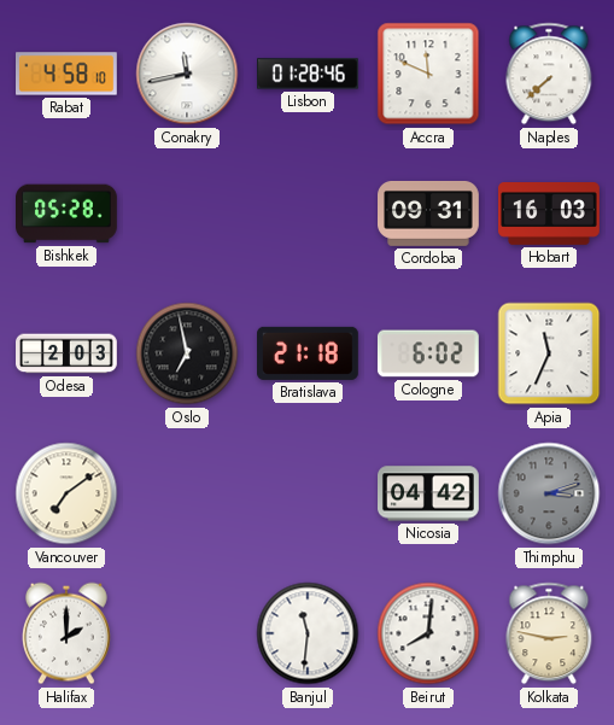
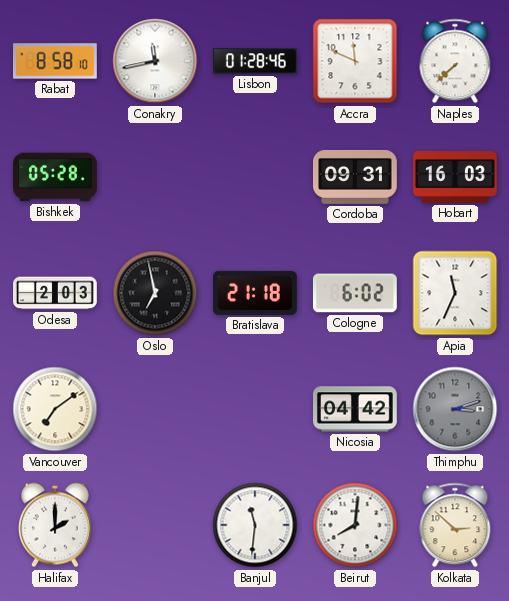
Rabat: 4:58 -> 8:58 (56, 61)
Kolkata: 2:47 -> 2:52 (455, 525)
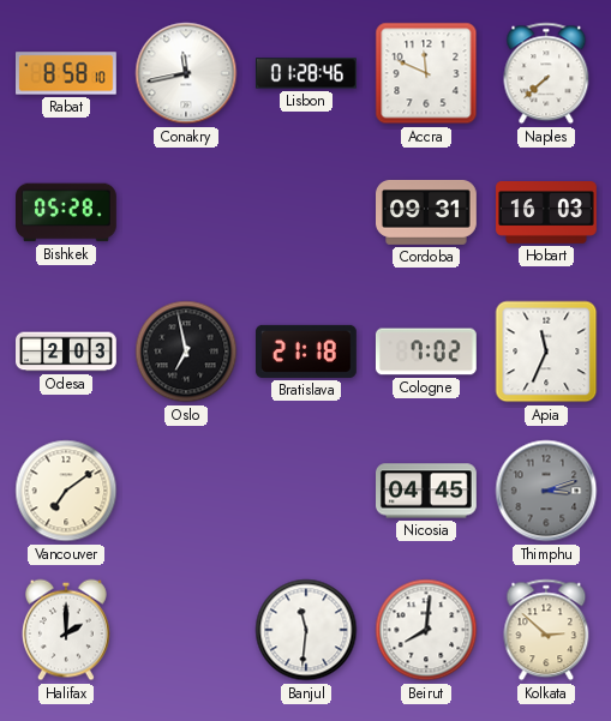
Cologne: 6:02 -> 7:02 (426, 352)
Nicosia: 04:42 -> 04:45 (427, 491)
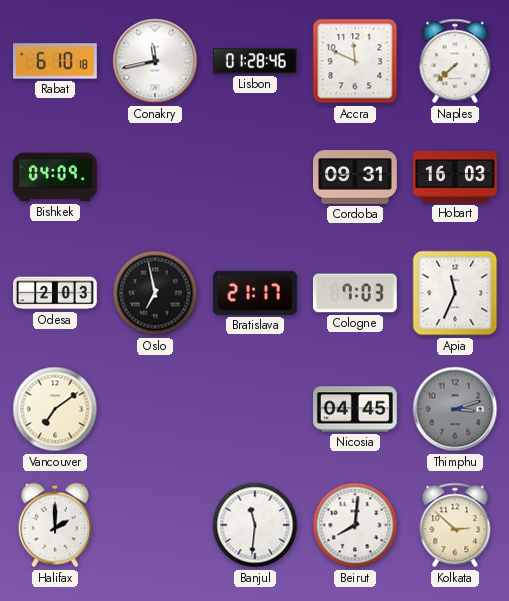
Rabat: 8:58 -> 6:10 (56, 61)
Bishkek: 05:28 -> 04:09 (56, 177)
Bratislava: 21:18 -> 21:17 (256, 293)
Cologne: 7:02 -> 7:03 (355, 293)
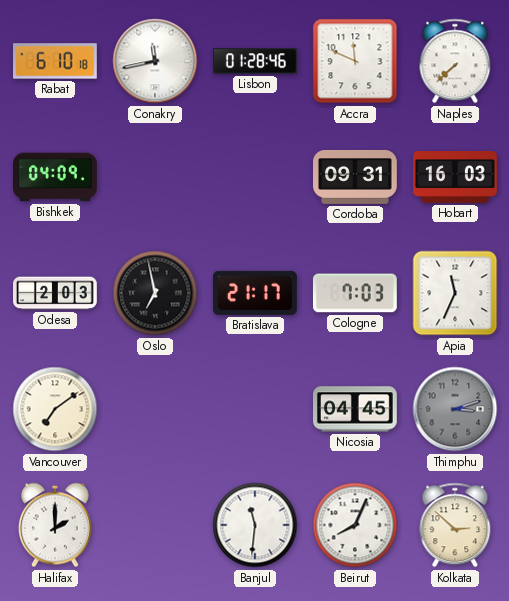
Beirut: 8:01 -> 8:04 (355, 525)
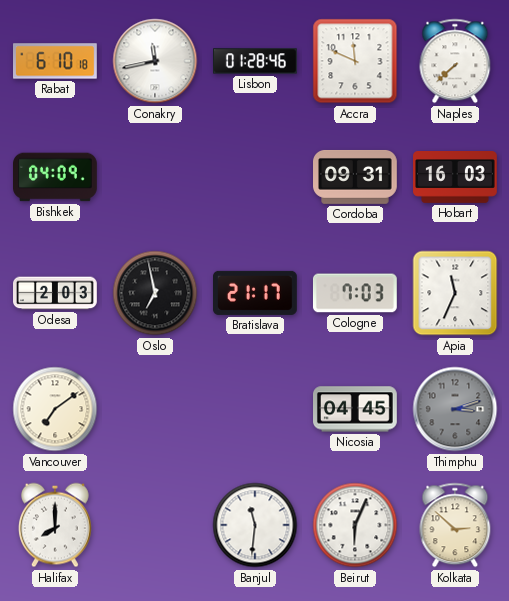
Halifax: 2:00 -> 8:00 (55, 525)
Beirut: 8:04 -> 6:04 (355, 525)
